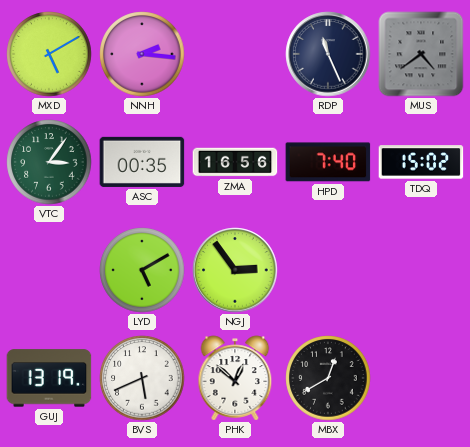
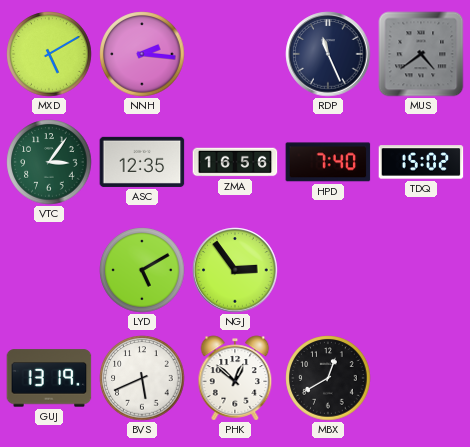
ASC: 00:35 -> 12:35 (142, 162)
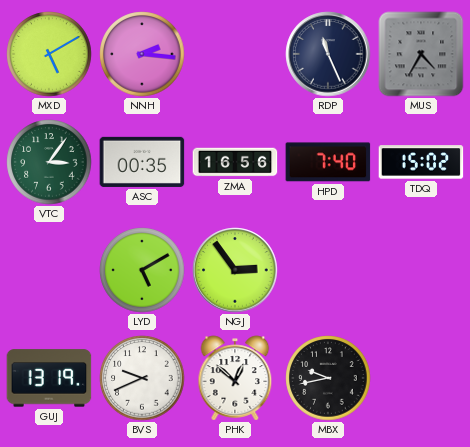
MUS: 4:39 -> 4:35 (421, 54)
ASC: 12:35 -> 00:35 (142, 162)
BVS: 5:41 -> 9:41 (142, 378)
MBX: 12:40 -> 9:43 (328, 378)
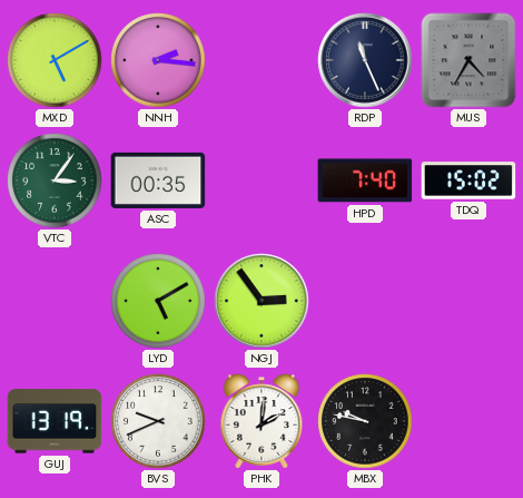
ZMA: 16:56 -> none (235, 162)
PHK: 12:52 -> 2:01 (261, 421)
MBX: 9:43 -> 9:47 (365, 421)
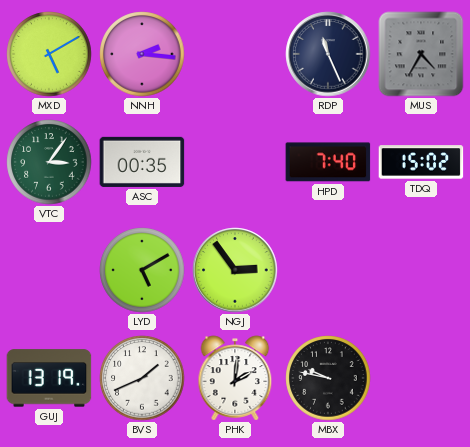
BVS: 9:41 -> 1:41 (142, 378)
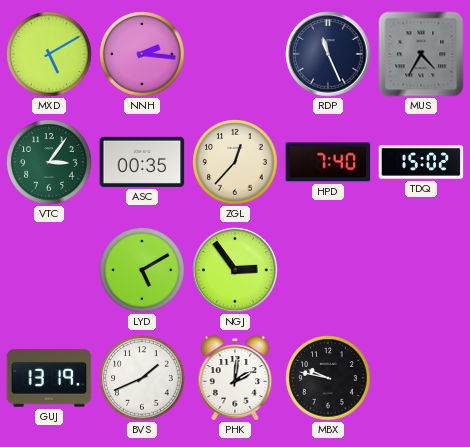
ZGL: none -> 12:37 (235, 162)
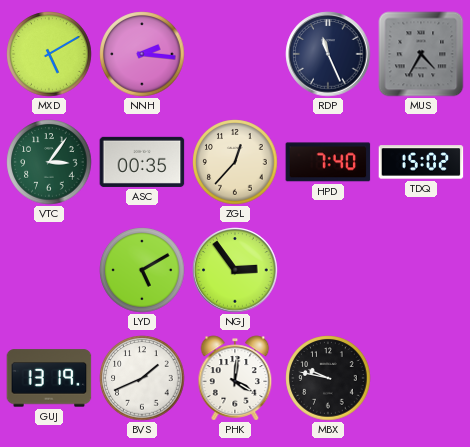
PHK: 2:01 -> 4:01 (235, 378)
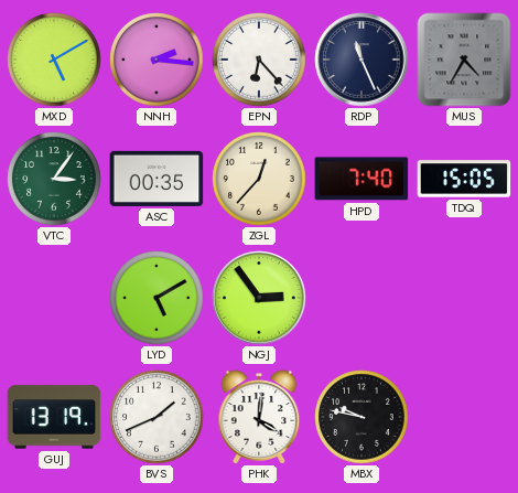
EPN: none -> 6:23 (259, 60)
TDQ: 15:02 -> 15:05 (464, 179)
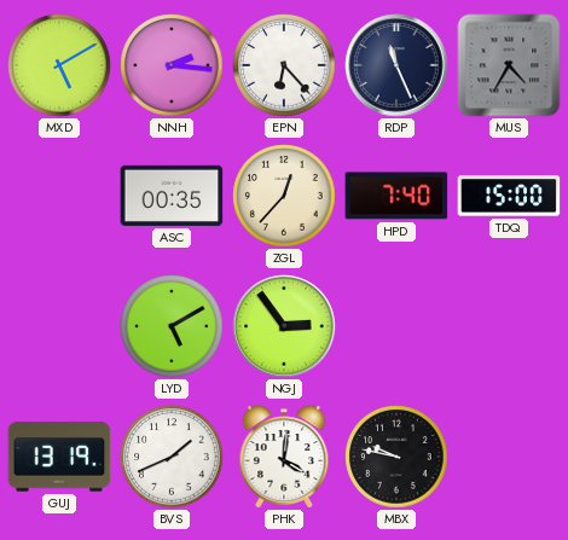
VTC: 3:06 -> none (54, 179)
TDQ: 15:05 -> 15:00 (509, 196)
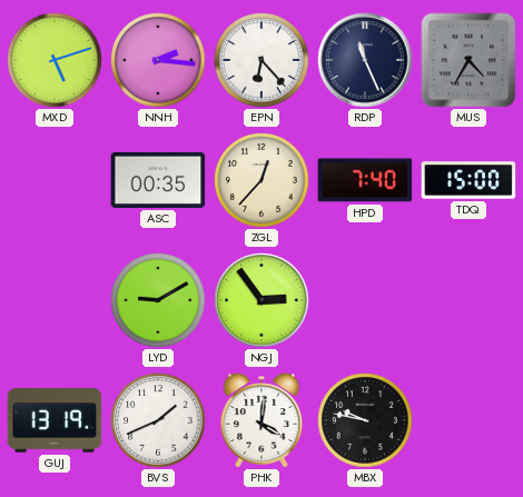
MXD: 5:10 -> 5:12 (55, 60)
LYD: 5:10 -> 9:10 (158, 300)
